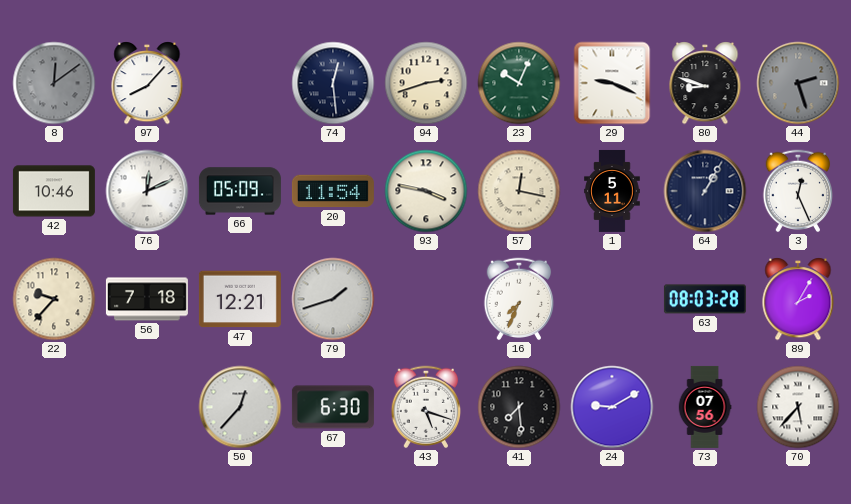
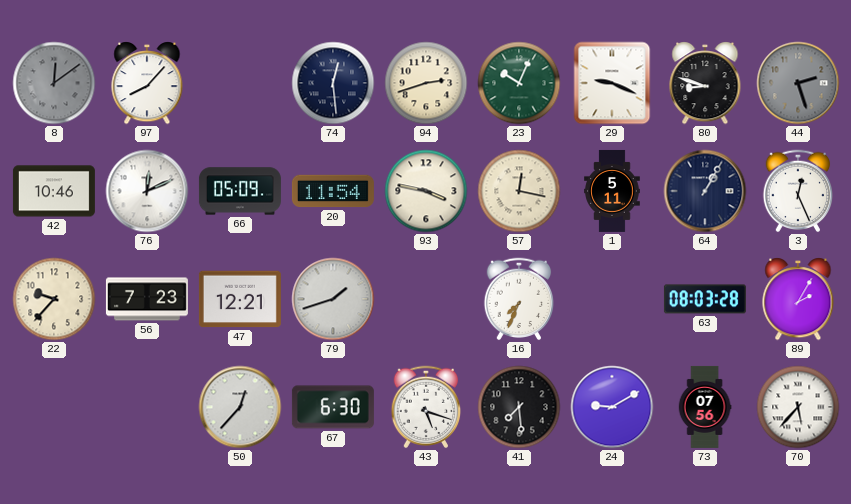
56: 7:18 -> 7:23 (147, 299)
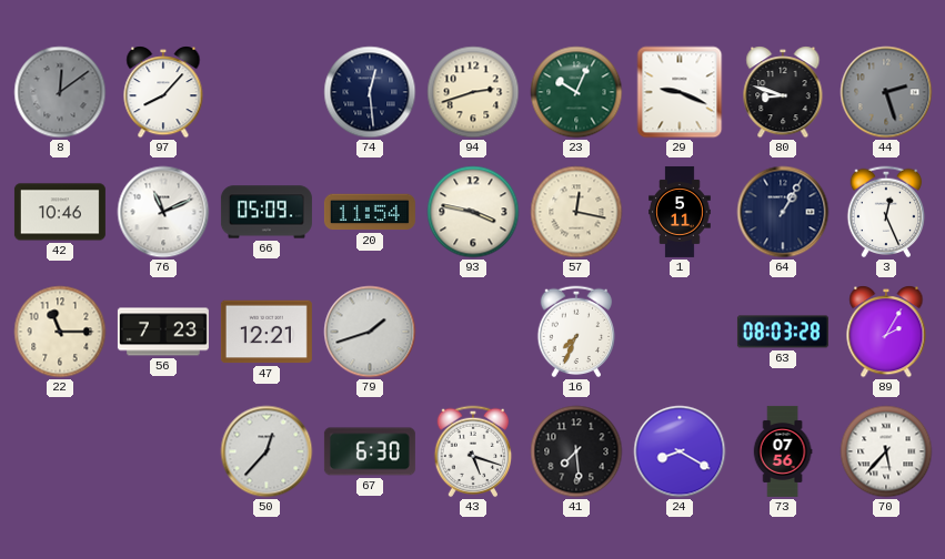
76: 12:11 -> 11:11 (163, 212)
22: 9:37 -> 11:15 (60, 332)
24: 9:10 -> 8:20 (680, 451)
